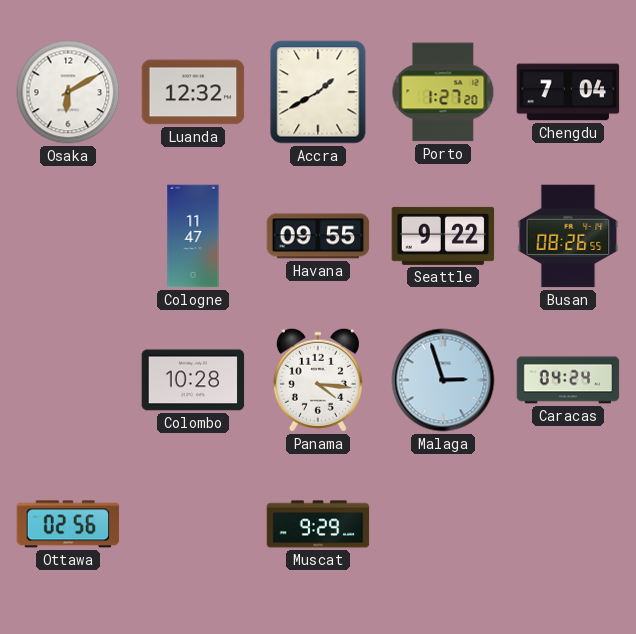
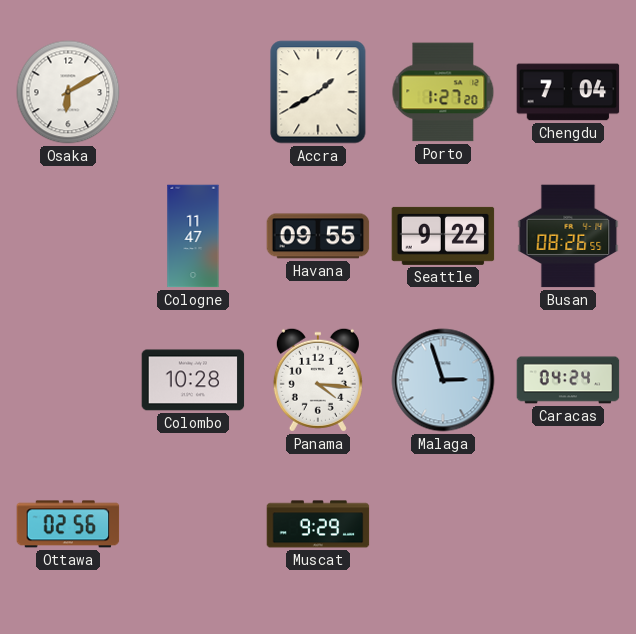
Luanda: 12:32 -> none (193, 92)
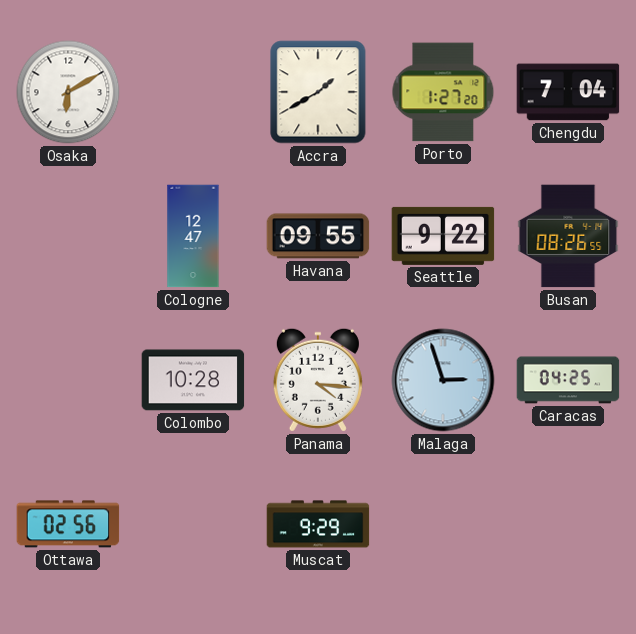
Cologne: 11:47 -> 12:47 (193, 236)
Caracas: 04:24 -> 04:25 (568, 380)
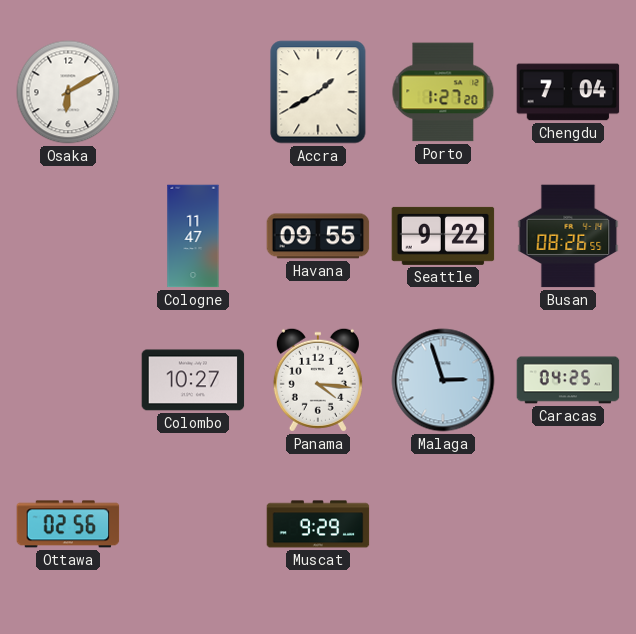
Cologne: 12:47 -> 11:47 (193, 236)
Colombo: 10:28 -> 10:27 (193, 380)
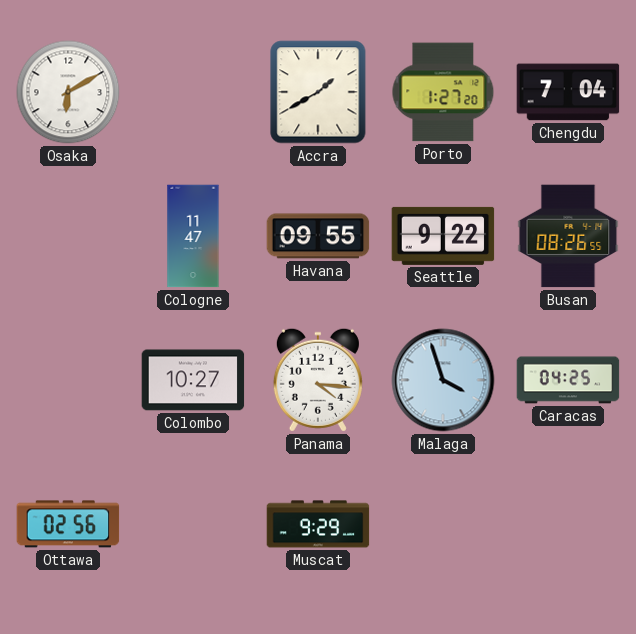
Malaga: 2:57 -> 3:57 (443, 380)
